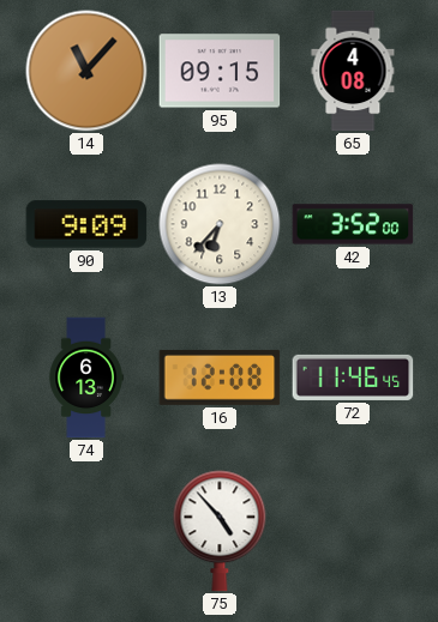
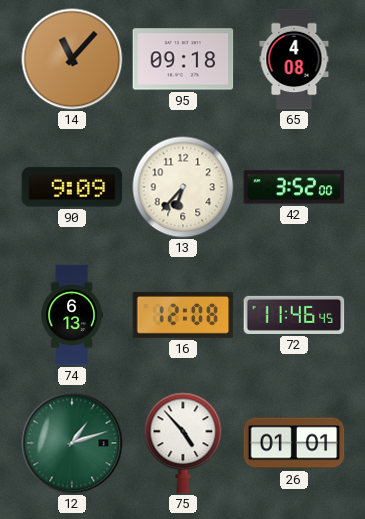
95: 09:15 -> 09:18 (183, 59)
12: none -> 1:12 (72, 443)
26: none -> 01:01 (294, 443)
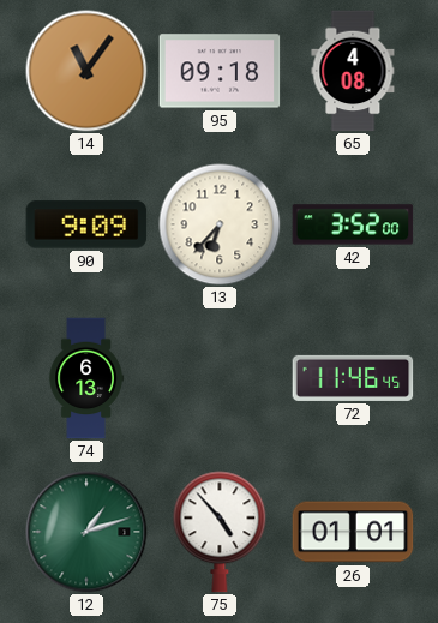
14: 11:07 -> 11:06 (86, 71)
16: 12:08 -> none (183, 315)
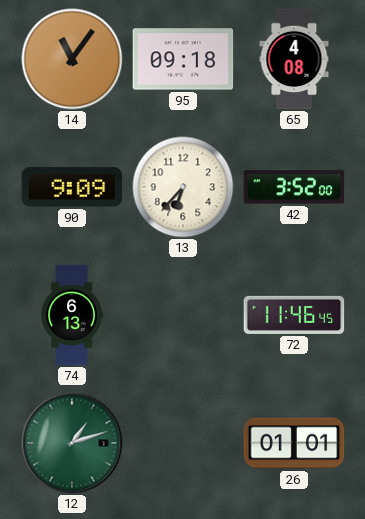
75: 4:53 -> none (220, 532)
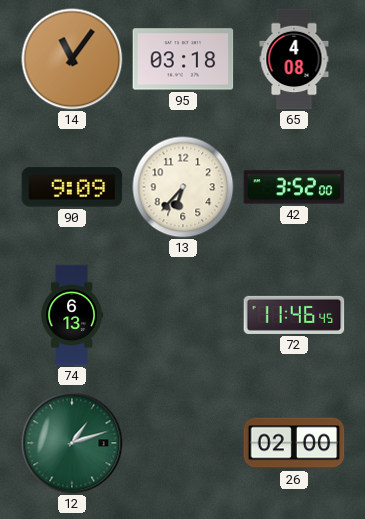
95: 09:18 -> 03:18 (183, 59)
26: 01:01 -> 02:00 (294, 443)
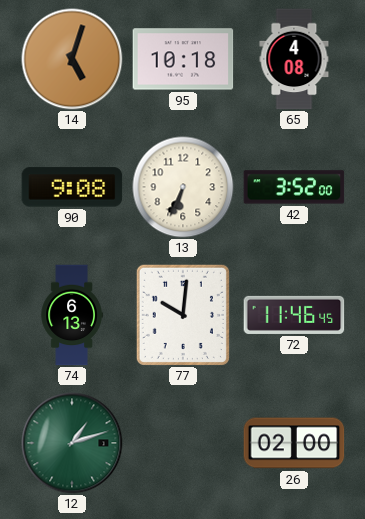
14: 11:06 -> 5:03 (72, 59)
95: 03:18 -> 10:18 (183, 59)
90: 9:09 -> 9:08 (72, 187)
13: 6:37 -> 6:34 (183, 187)
77: none -> 10:01 (183, 315)
